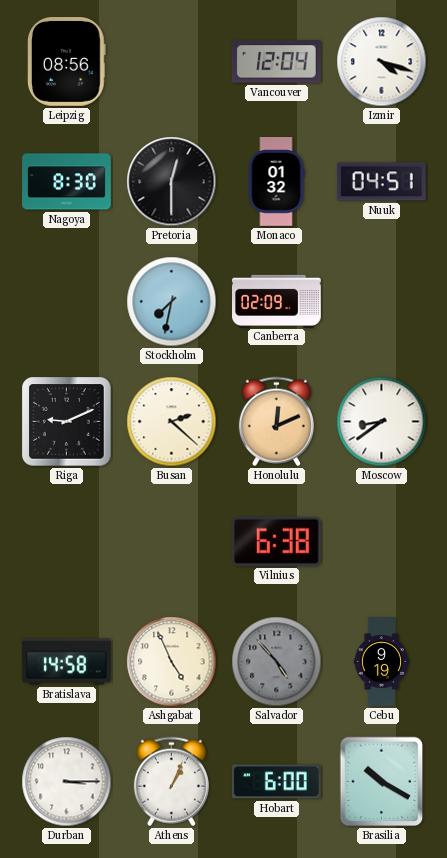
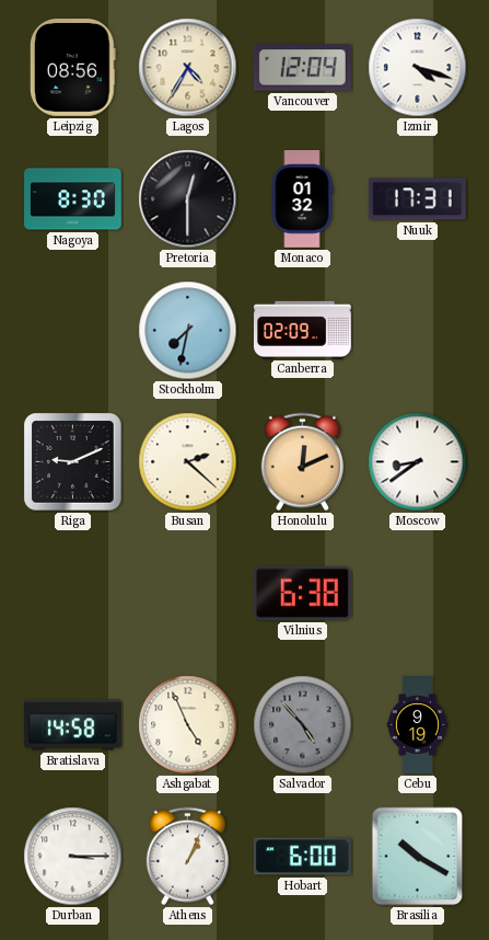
Lagos: none -> 4:35 (188, 68)
Nuuk: 04:51 -> 17:31 (417, 199)
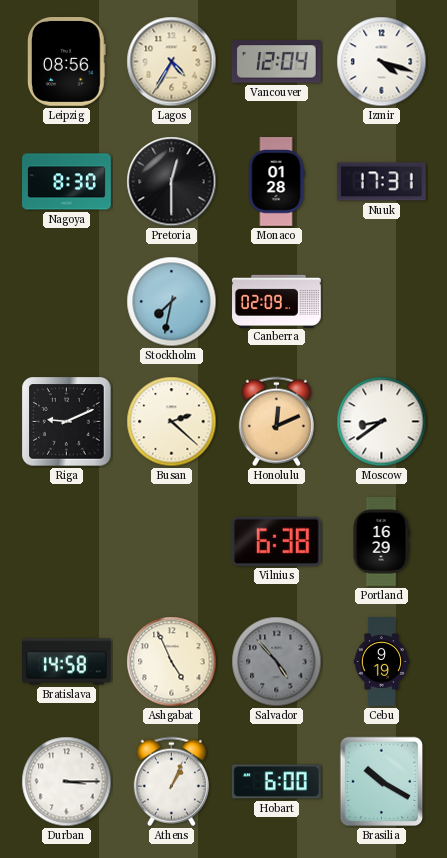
Monaco: 01:32 -> 01:28 (276, 182)
Portland: none -> 16:29 (381, 542)
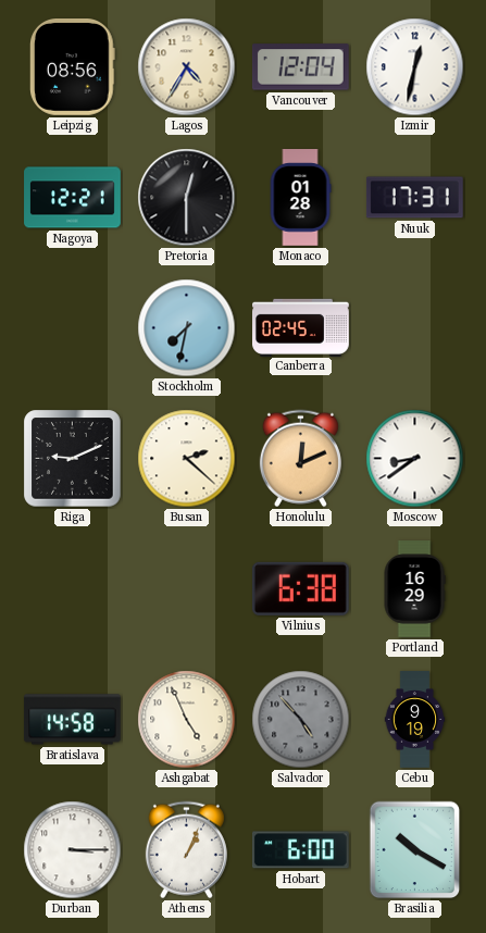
Izmir: 4:18 -> 12:32 (415, 67)
Nagoya: 8:30 -> 12:21 (73, 198)
Canberra: 02:09 -> 02:45 (301, 327)
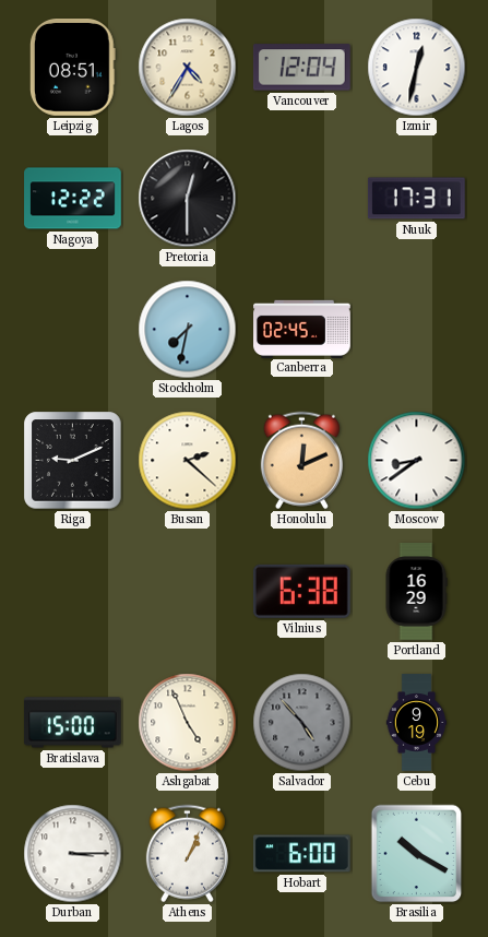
Leipzig: 08:56 -> 08:51 (72, 68)
Nagoya: 12:21 -> 12:22 (73, 199)
Monaco: 01:28 -> none (300, 198)
Bratislava: 14:58 -> 15:00 (72, 723)
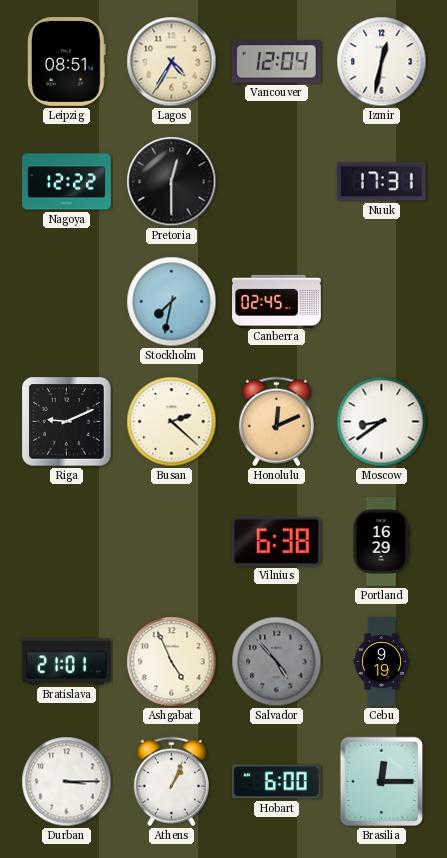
Bratislava: 15:00 -> 21:01 (66, 662)
Brasilia: 10:20 -> 12:15 (382, 782)
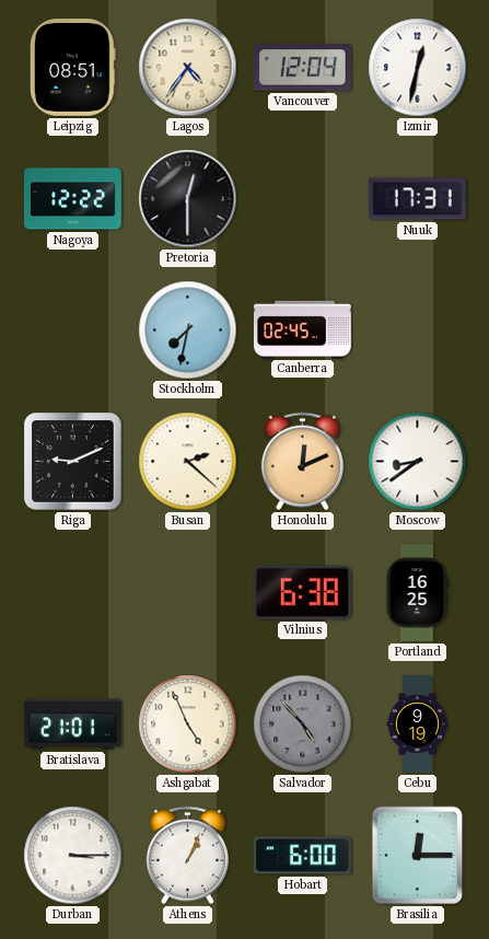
Lagos: 4:35 -> 4:36 (188, 68)
Portland: 16:29 -> 16:25 (417, 593)
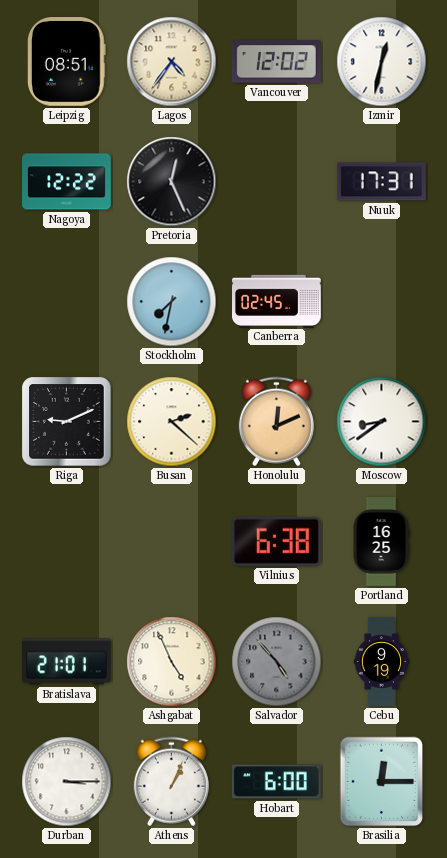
Vancouver: 12:04 -> 12:02 (276, 62)
Pretoria: 12:30 -> 12:26 (172, 182)
